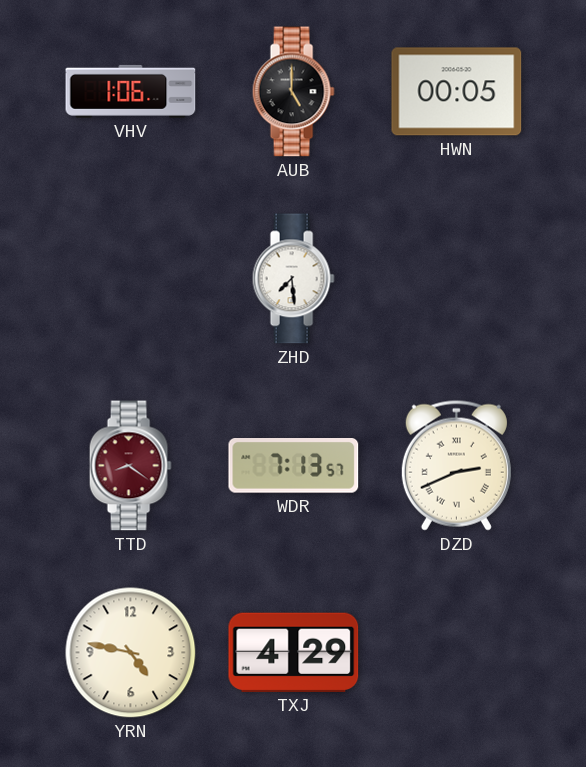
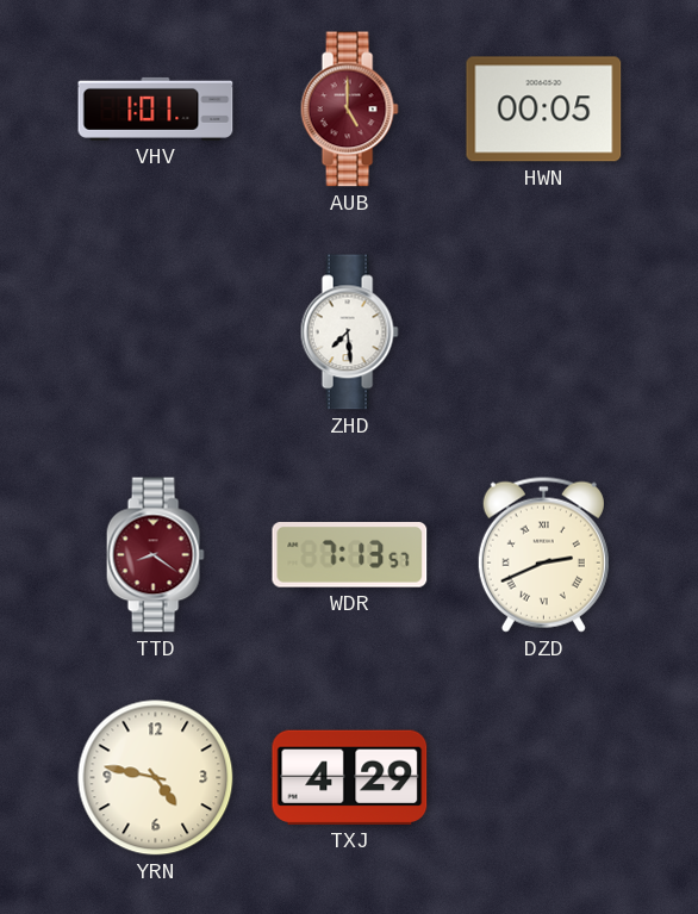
VHV: 1:06 -> 1:01 (156, 108)
AUB dial: black -> burgundy (349, 110)
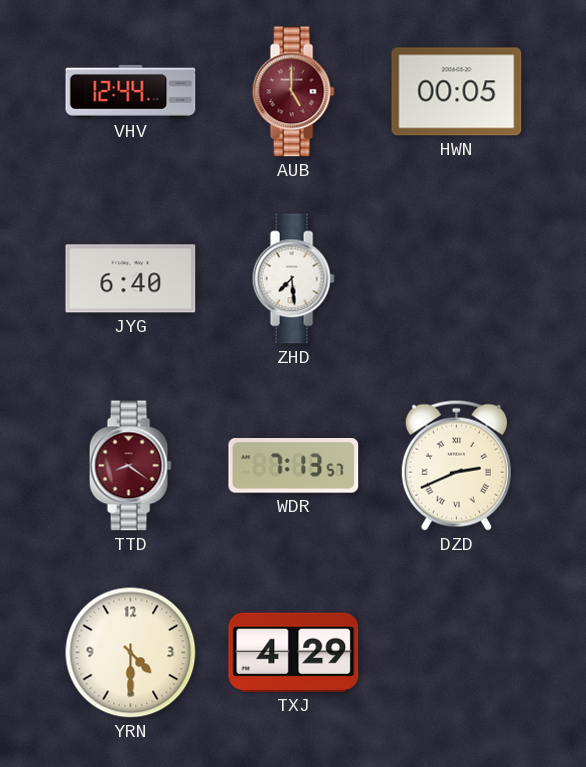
VHV: 1:01 -> 12:44 (131, 91)
JYG: none -> 6:40 (131, 279)
YRN: 4:47 -> 4:30 (131, 653)
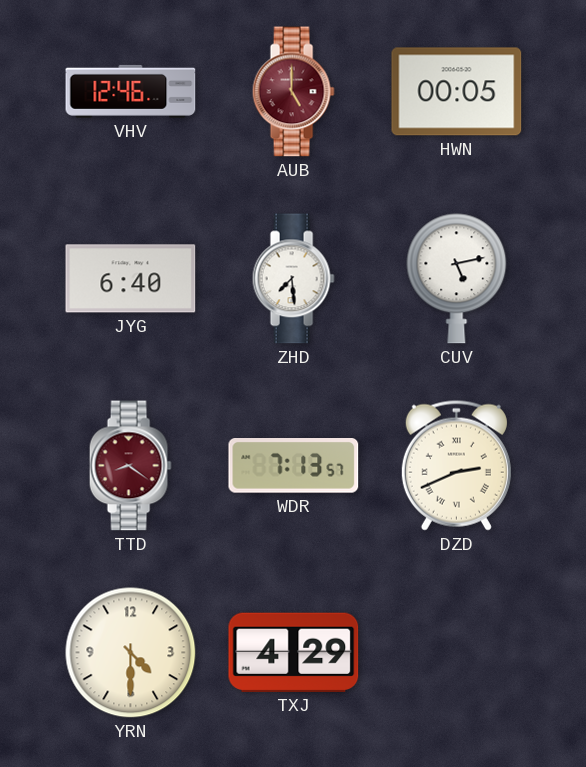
VHV: 12:44 -> 12:46 (131, 91)
CUV: none -> 5:13 (457, 279)
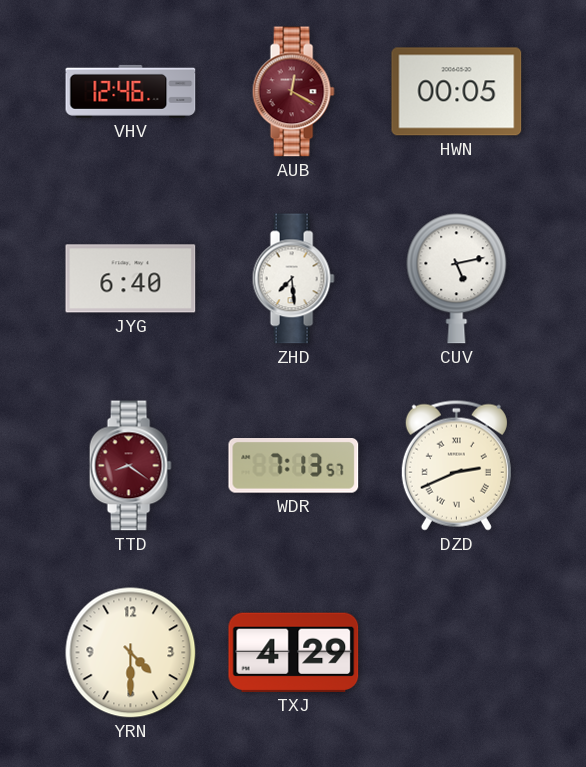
AUB: 5:00 -> 12:20 (293, 92)
